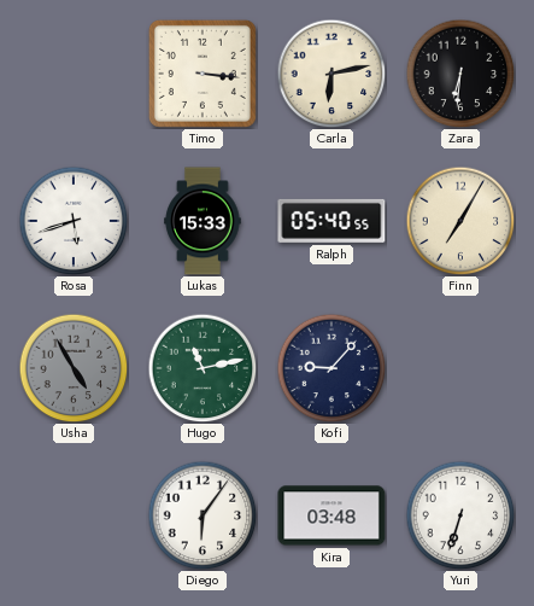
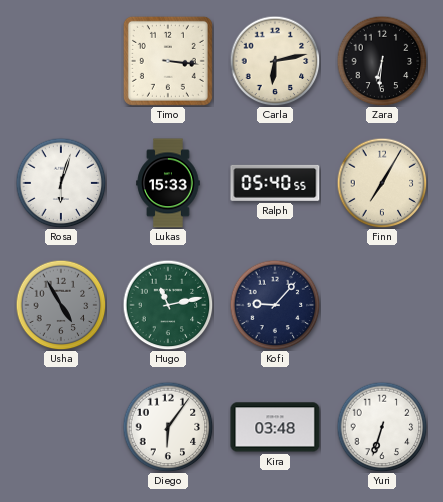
Rosa: 5:42 -> 6:03 (61, 183)
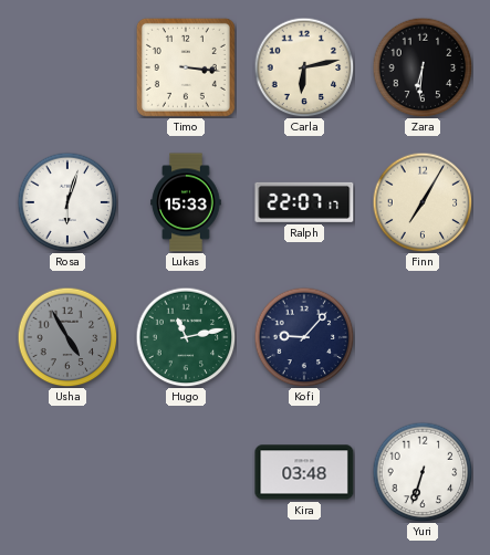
Ralph: 05:40 -> 22:07 (304, 202)
Diego: 6:06 -> none (168, 427)
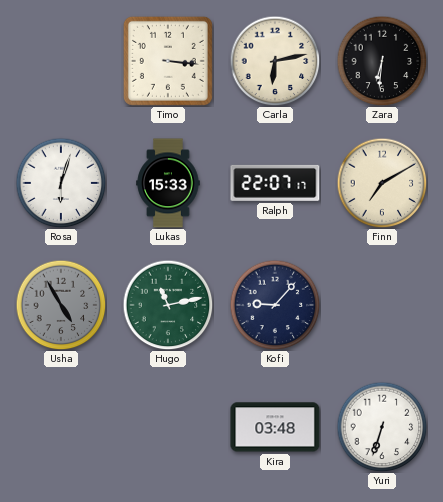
Finn: 7:05 -> 7:10 (382, 183)
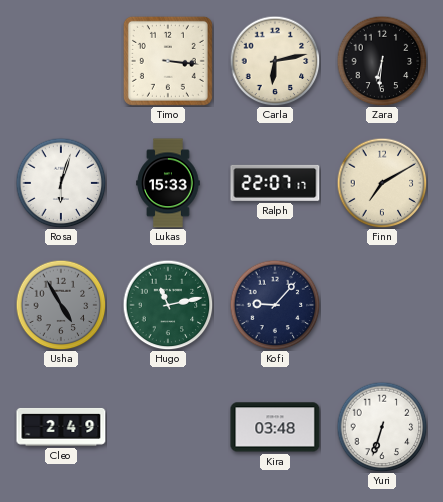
Cleo: none -> 2:49 (61, 427)
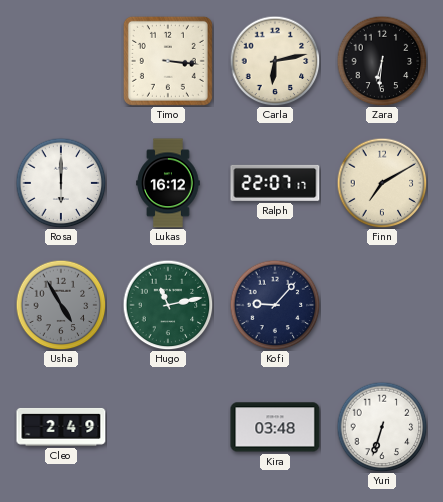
Rosa: 6:03 -> 6:00 (61, 183)
Lukas: 15:33 -> 16:12 (168, 183)
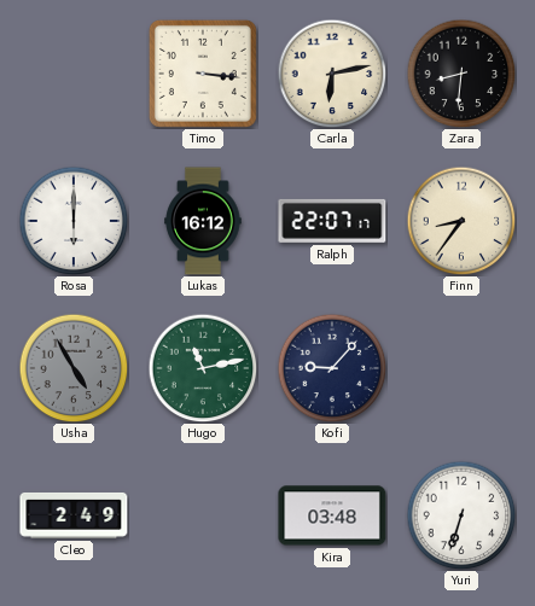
Zara: 6:31 -> 8:31 (461, 74)
Finn: 7:10 -> 8:36 (461, 221)
